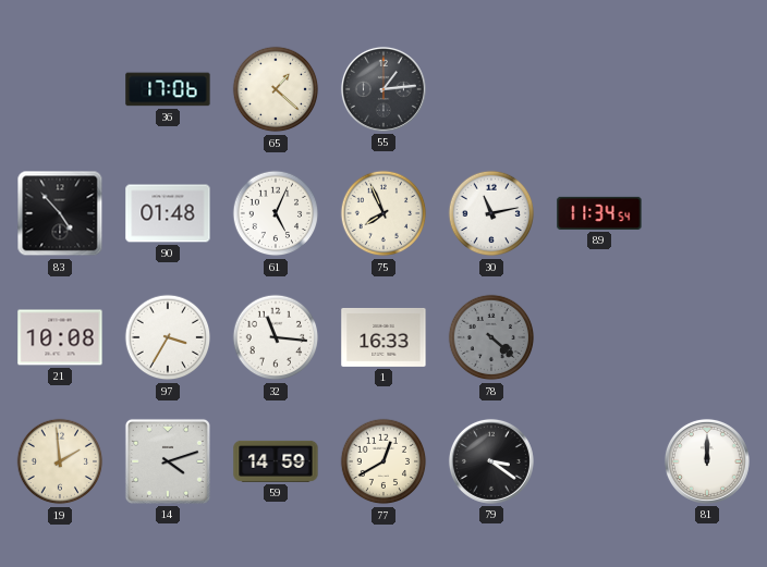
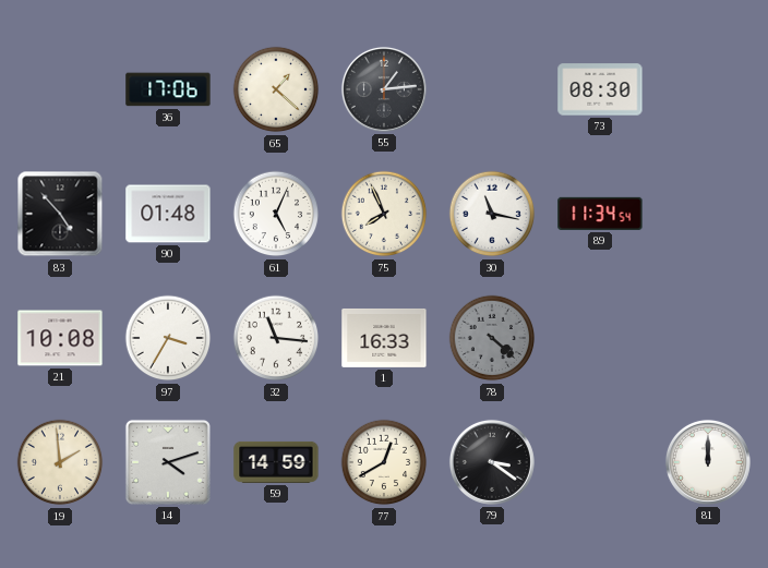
73: none -> 08:30 (600, 89)
30: 11:13 -> 11:17 (492, 214)
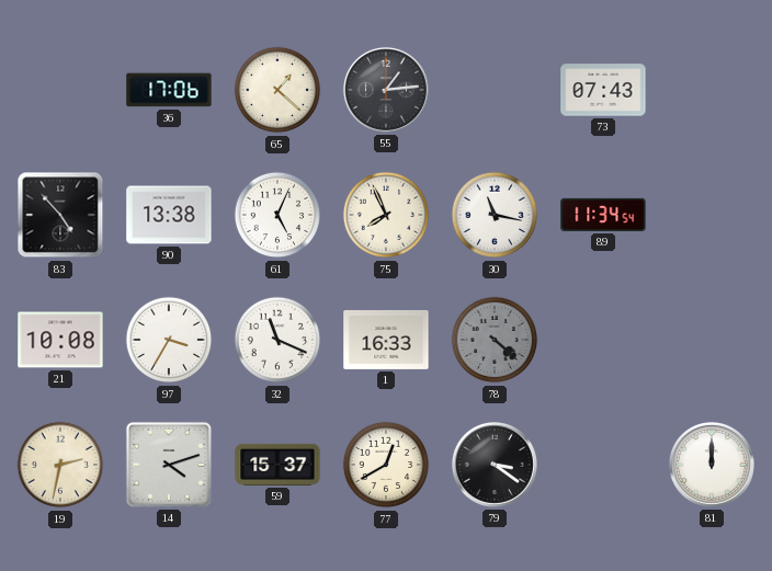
73: 08:30 -> 07:43 (603, 90)
90: 01:48 -> 13:38 (169, 215)
32: 11:16 -> 11:19 (277, 340)
19: 1:59 -> 2:32 (60, 465)
59: 14:59 -> 15:37 (277, 465)
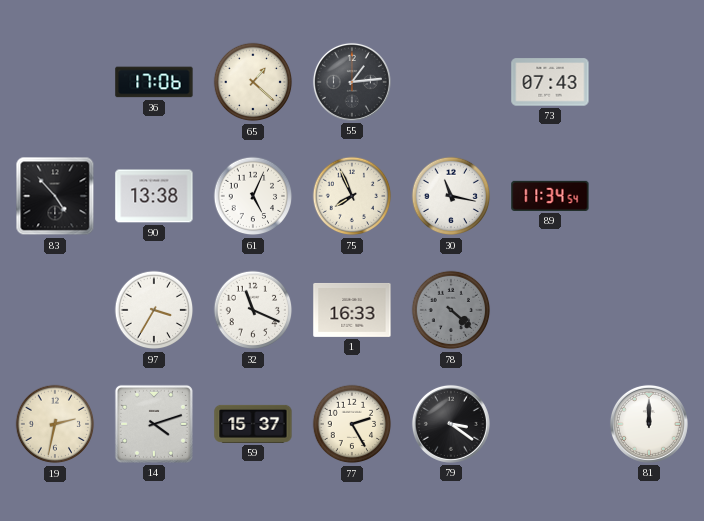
21: 10:08 -> none (60, 340)
77: 12:40 -> 2:25 (352, 424)
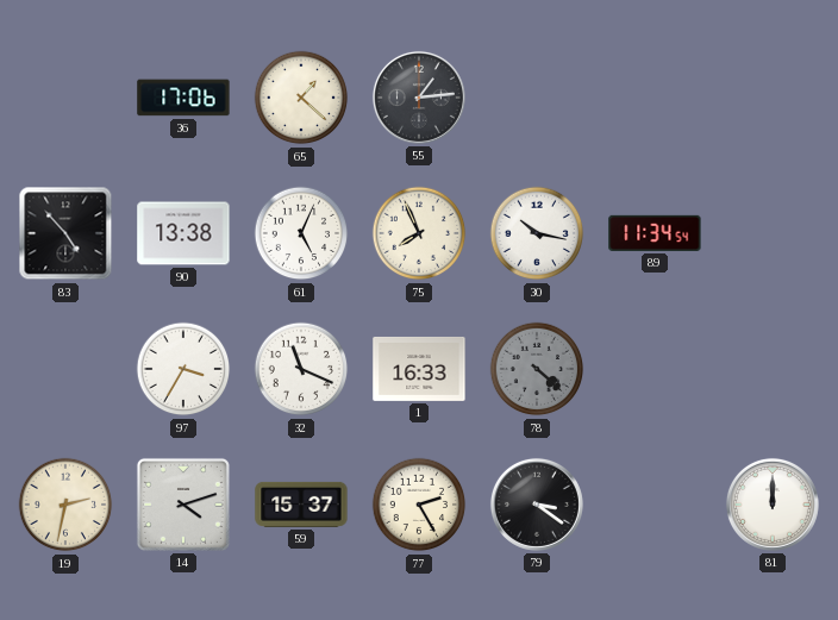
73: 07:43 -> none (550, 82)
30: 11:17 -> 10:17 (537, 233)
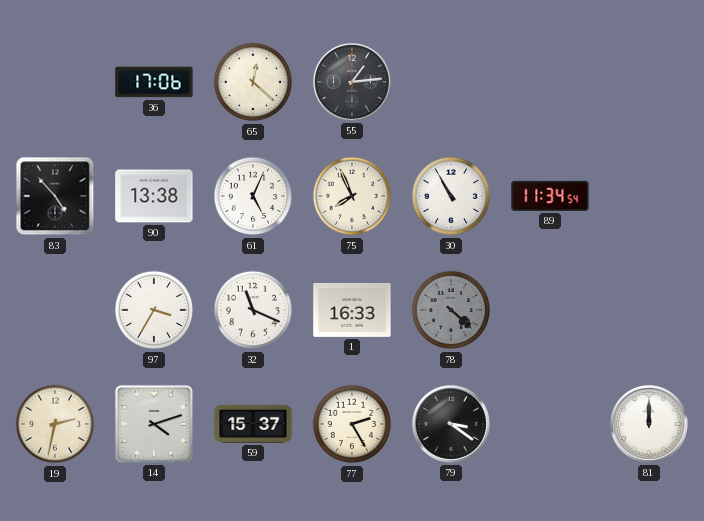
65: 1:22 -> 12:22 (253, 82)
30: 10:17 -> 10:55 (451, 196)
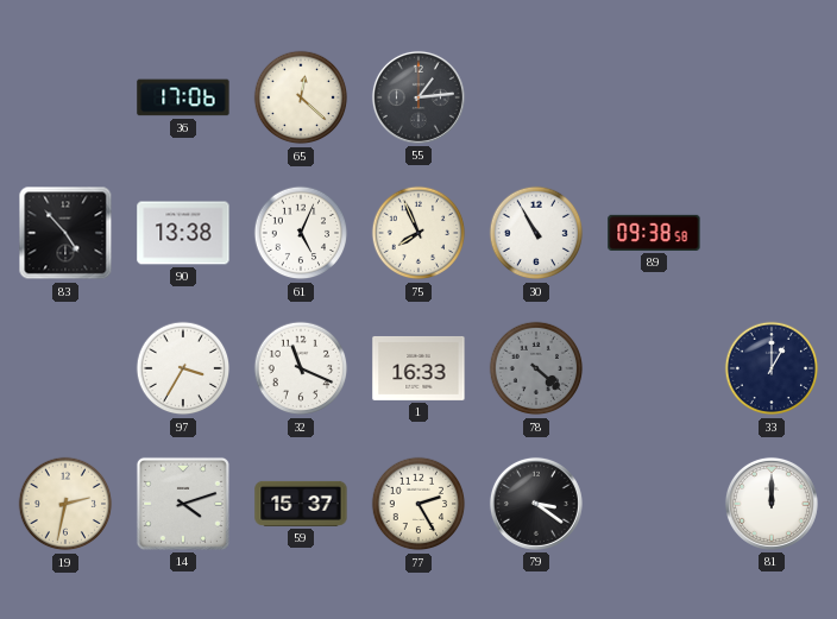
89: 11:34 -> 09:38 (654, 233)
33: none -> 1:00 (772, 368)
